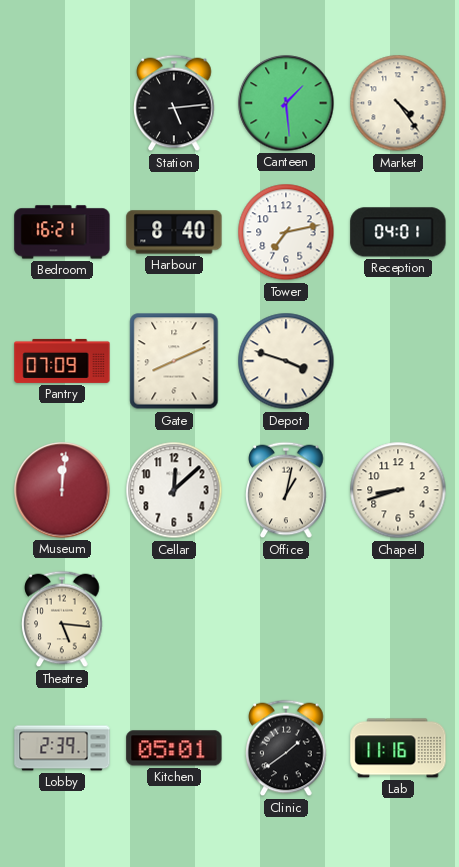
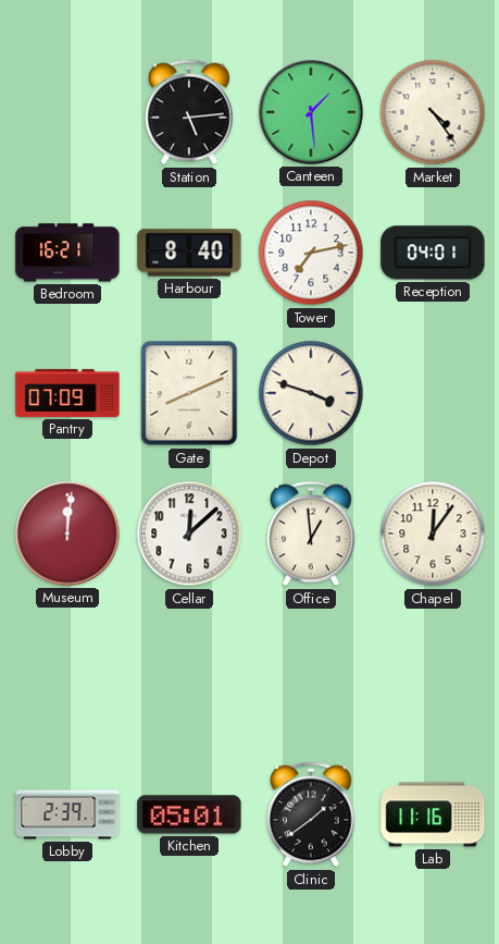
Office: 1:02 -> 12:59 (311, 534)
Chapel: 8:42 -> 12:06 (433, 534)
Theatre: 5:16 -> none (62, 619)
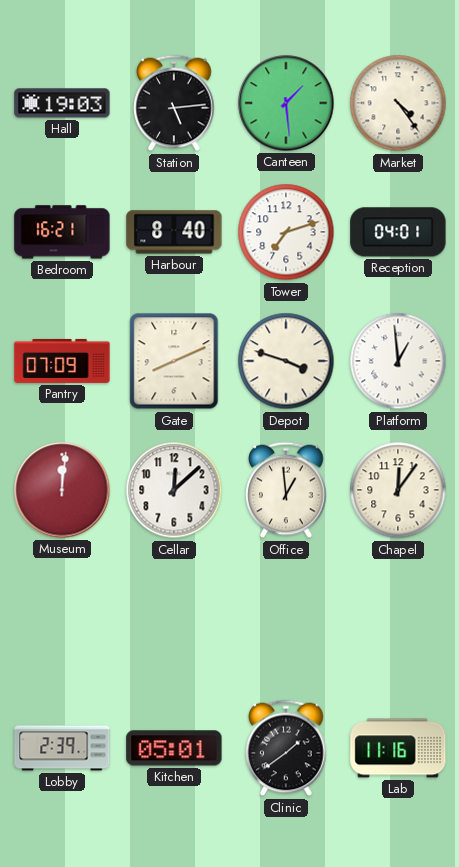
Hall: none -> 19:03 (62, 103)
Tower: 7:13 -> 7:12 (286, 232)
Platform: none -> 12:59 (398, 361)
